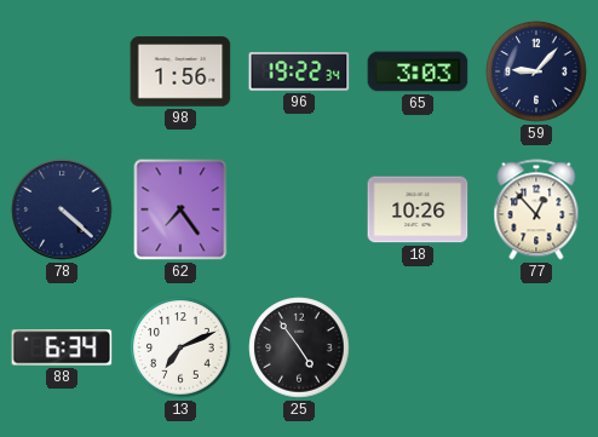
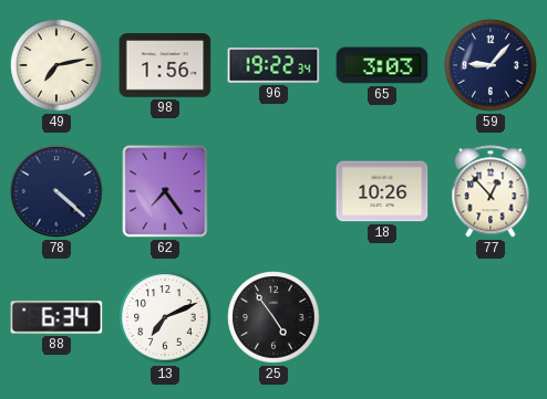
49: none -> 7:13 (56, 65)
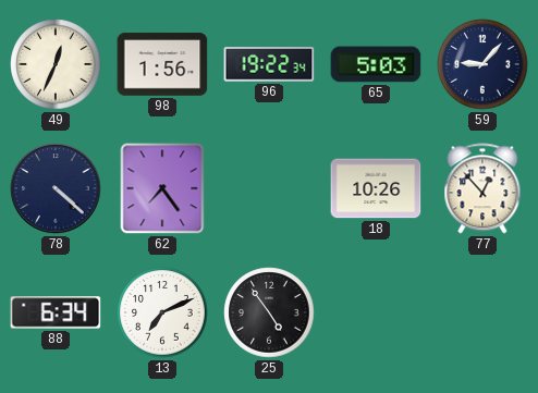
49: 7:13 -> 12:34 (56, 64)
65: 3:03 -> 5:03 (376, 64)
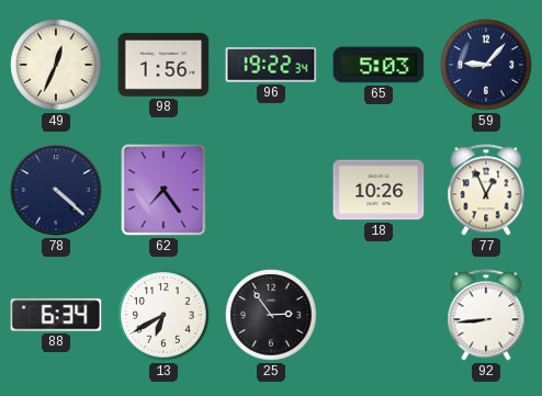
77: 12:53 -> 12:56 (486, 190)
13: 7:11 -> 6:40 (163, 315)
25: 4:54 -> 2:54 (271, 315)
92: none -> 8:44 (486, 315)
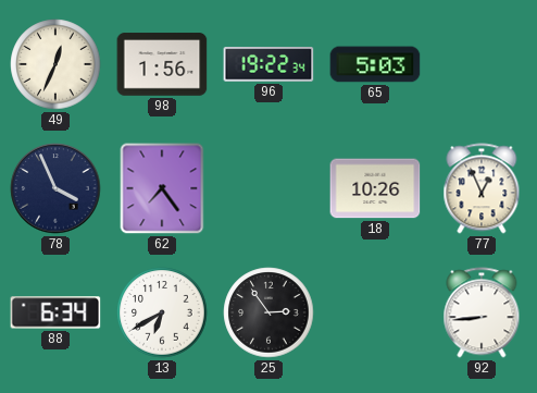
59: 9:07 -> none (486, 65)
78: 4:22 -> 3:56 (55, 188)
